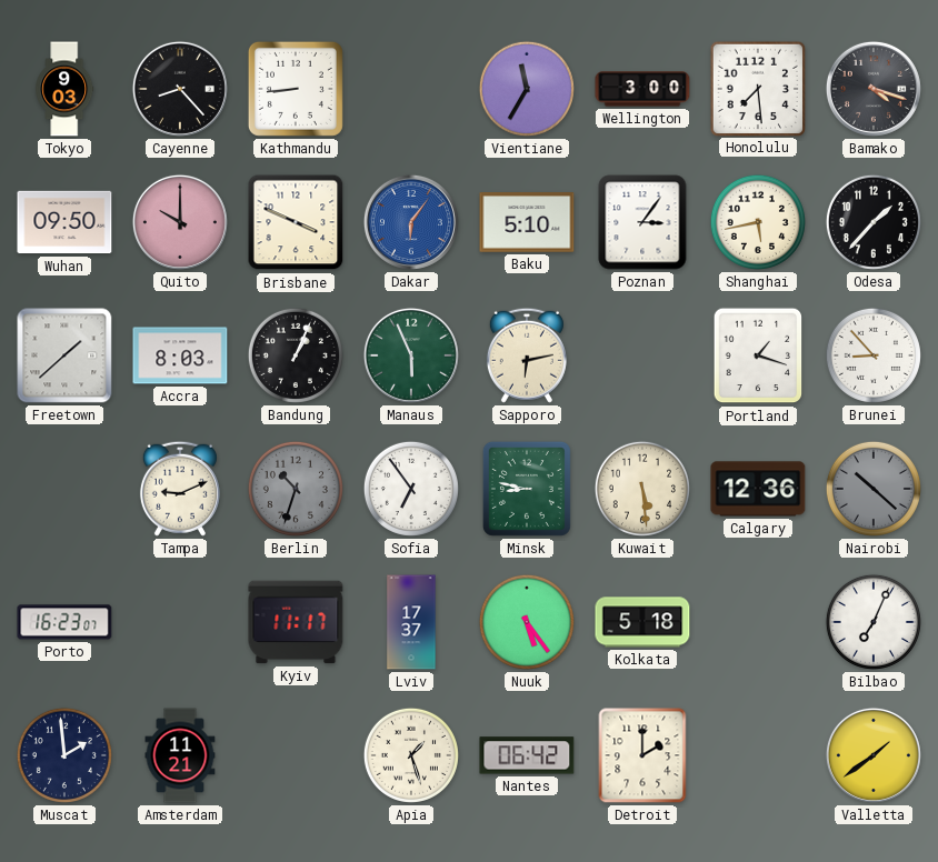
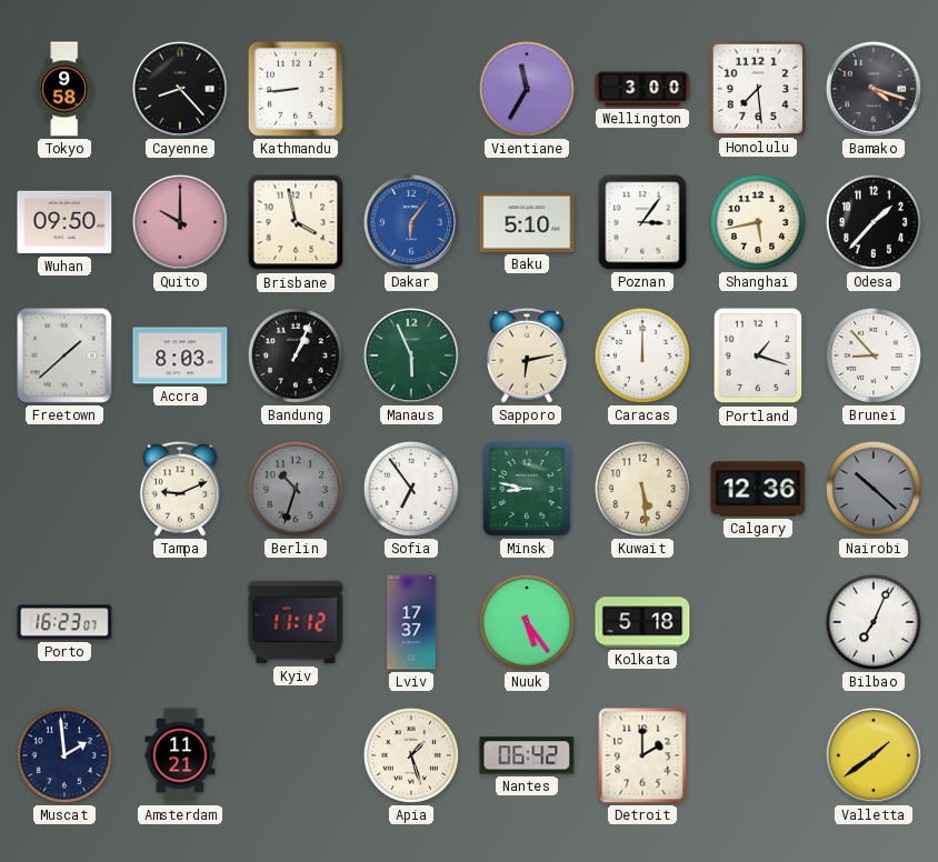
Tokyo: 9:03 -> 9:58 (64, 89)
Brisbane: 3:49 -> 3:58 (296, 222)
Caracas: none -> 12:00 (642, 355)
Kyiv: 11:17 -> 11:12 (296, 622)
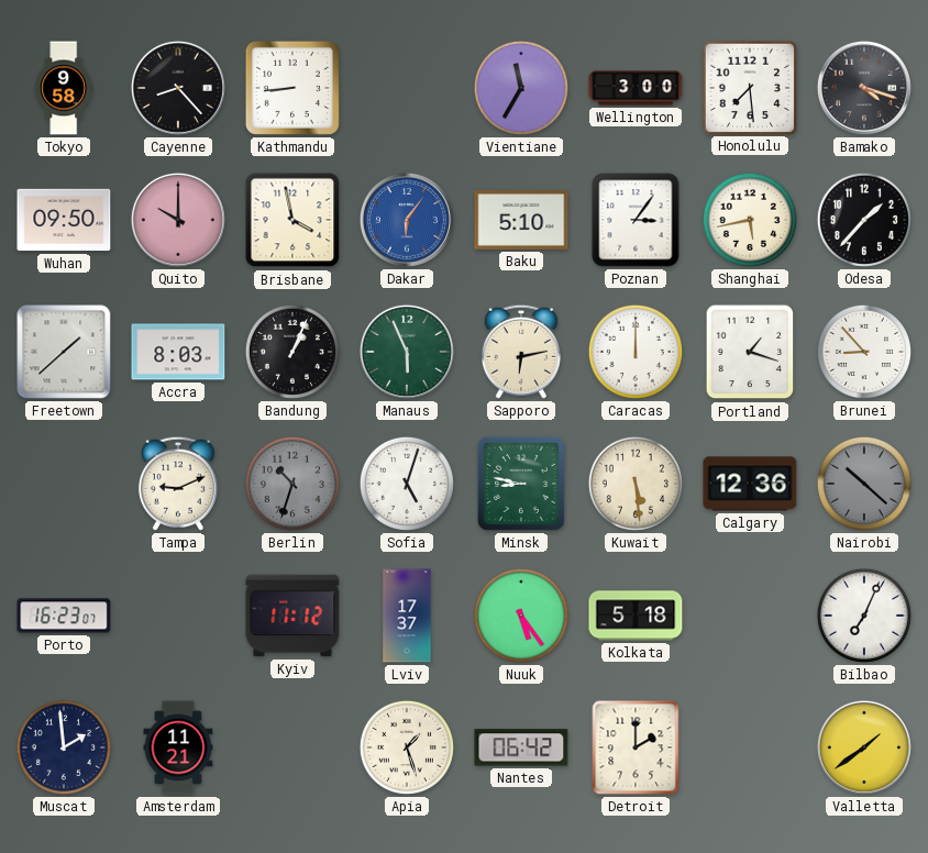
Sofia: 6:54 -> 5:03 (407, 484)
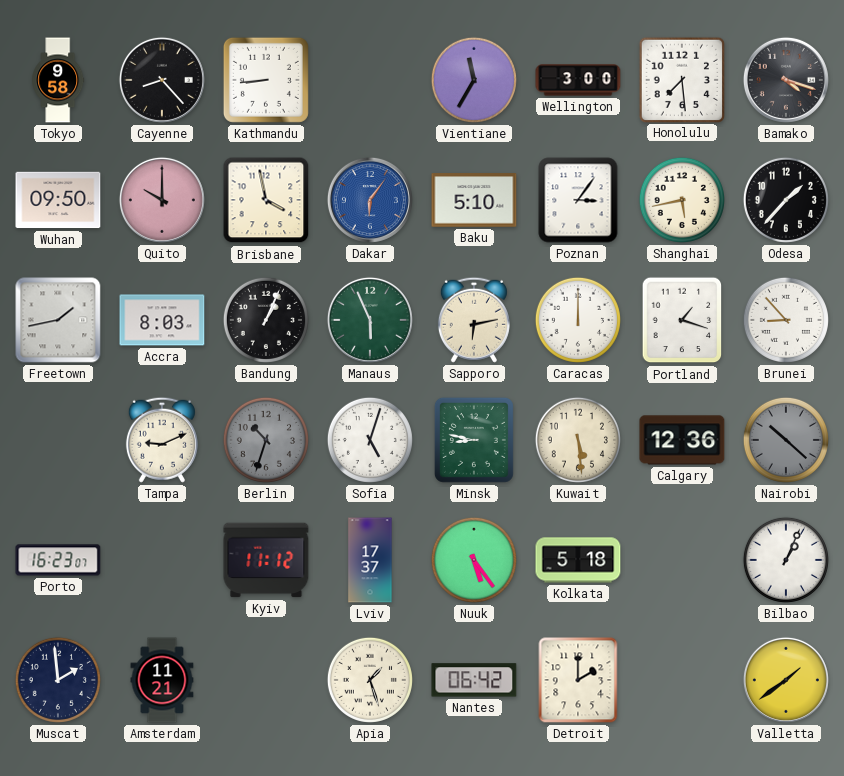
Freetown: 1:38 -> 1:43 (58, 320)
Bilbao: 7:04 -> 1:04 (786, 560)
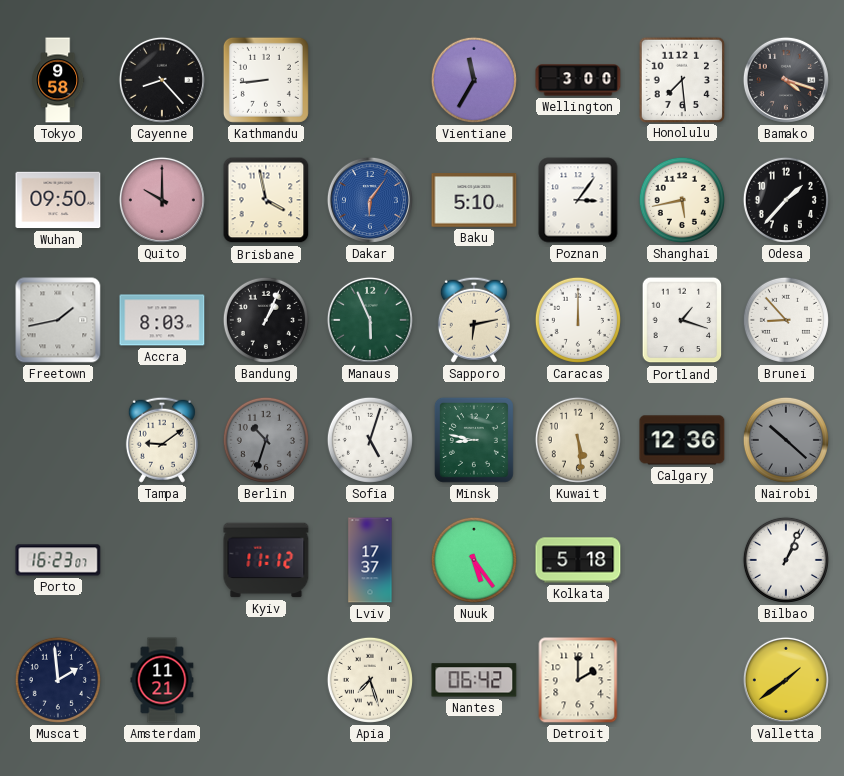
Tampa: 9:11 -> 9:09 (162, 440)
Apia: 1:27 -> 7:27 (370, 680)
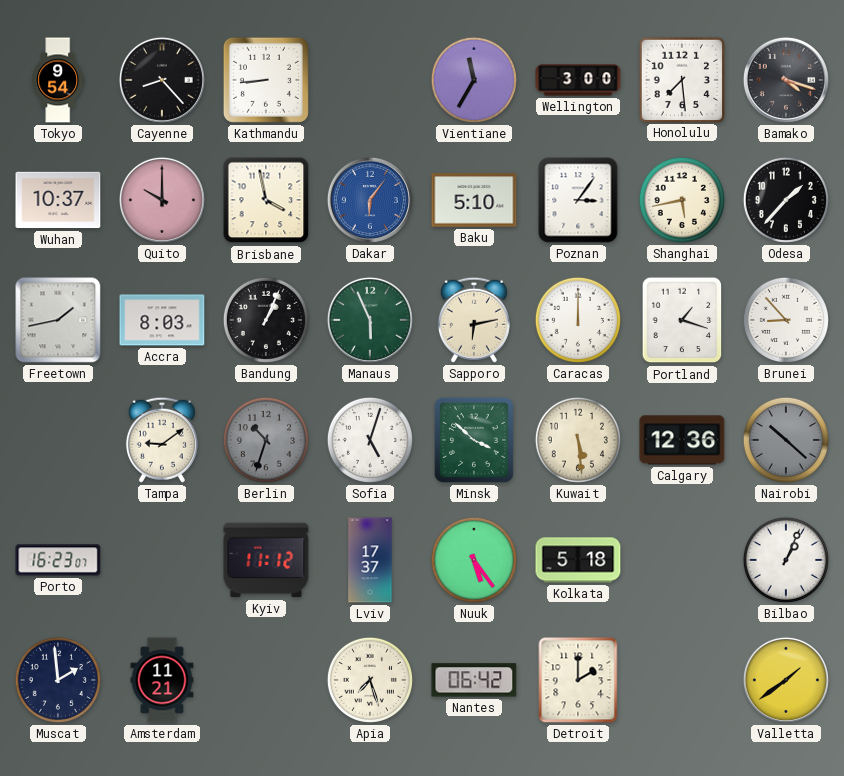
Tokyo: 9:58 -> 9:54 (58, 80)
Wuhan: 09:50 -> 10:37 (58, 200)
Minsk: 8:47 -> 3:52 (474, 440)
